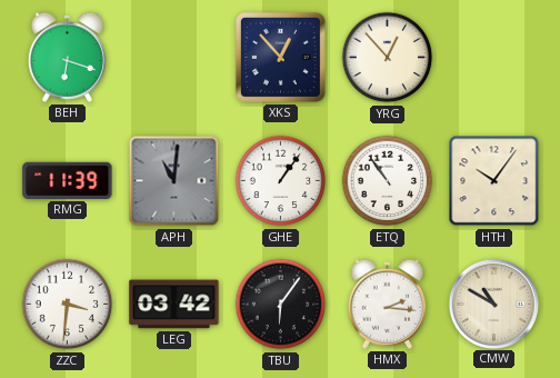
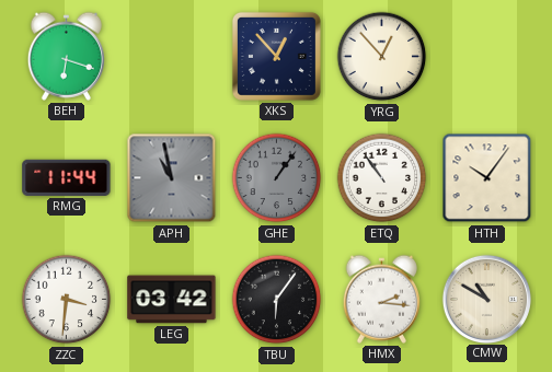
RMG: 11:39 -> 11:44 (67, 177)
APH: 11:01 -> 10:58 (172, 178)
GHE dial: white -> grey (277, 178)
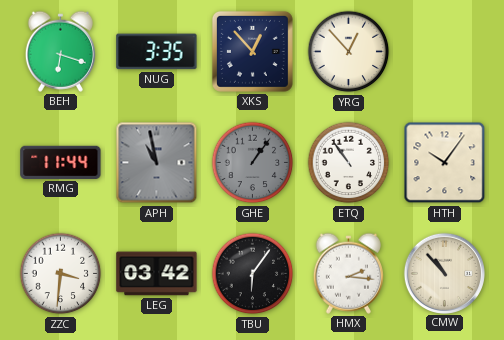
NUG: none -> 3:35 (157, 52)
CMW: 10:50 -> 10:53 (444, 273)
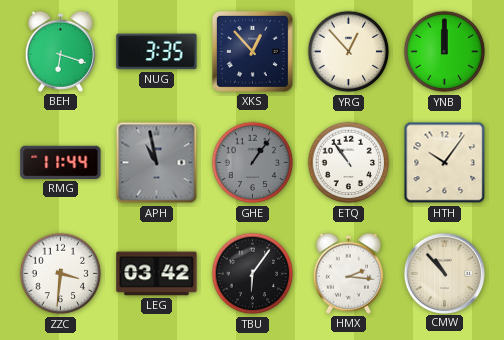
YNB: none -> 12:00 (445, 52)
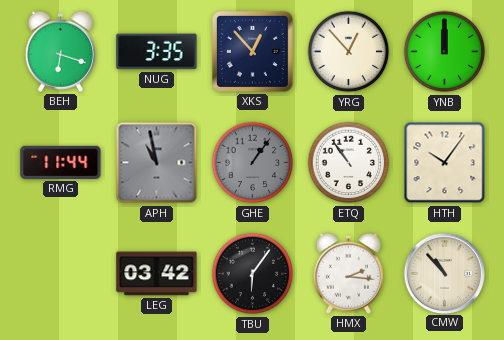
ZZC: 3:31 -> none (61, 274)
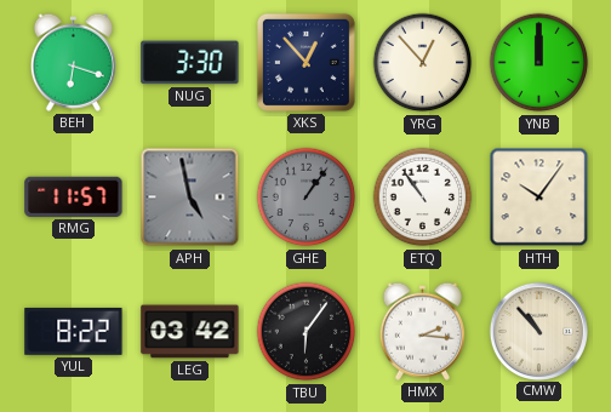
NUG: 3:35 -> 3:30 (190, 63)
RMG: 11:44 -> 11:57 (74, 196)
APH: 10:58 -> 4:58 (190, 198)
YUL: none -> 8:22 (74, 331)
